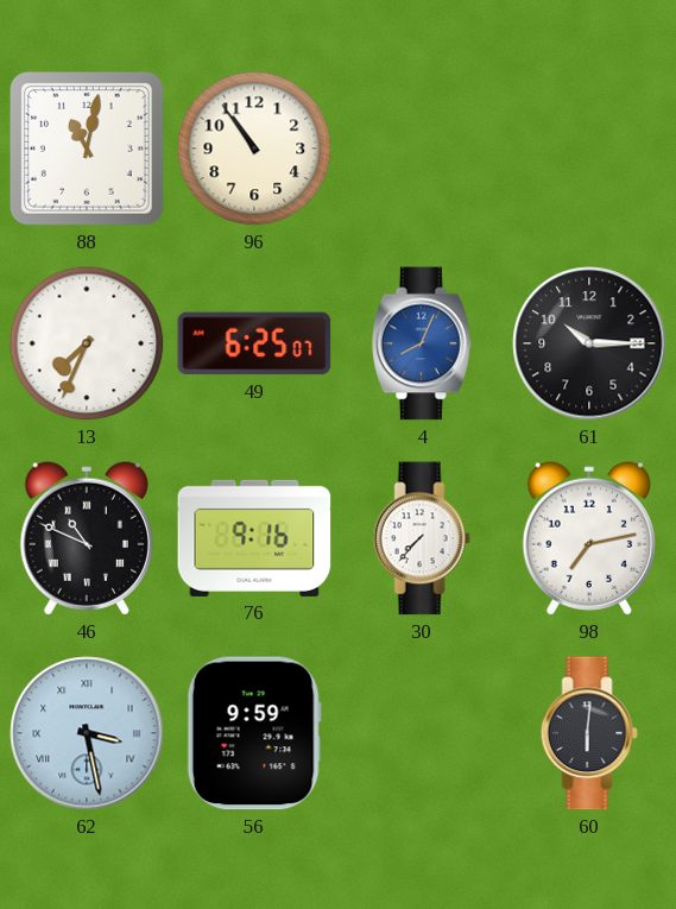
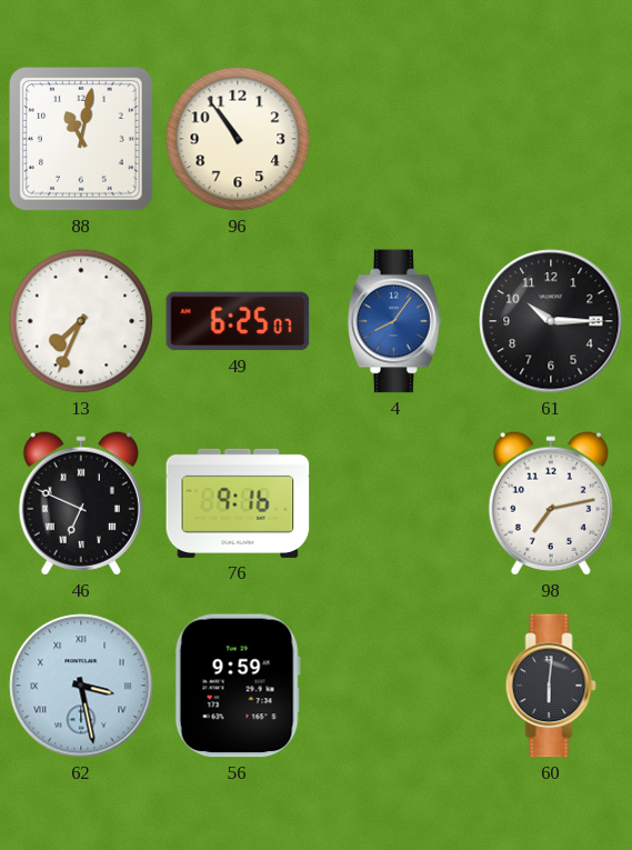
4: 8:04 -> 8:06 (395, 321)
46: 10:49 -> 6:49 (81, 503)
30: 7:37 -> none (422, 538)
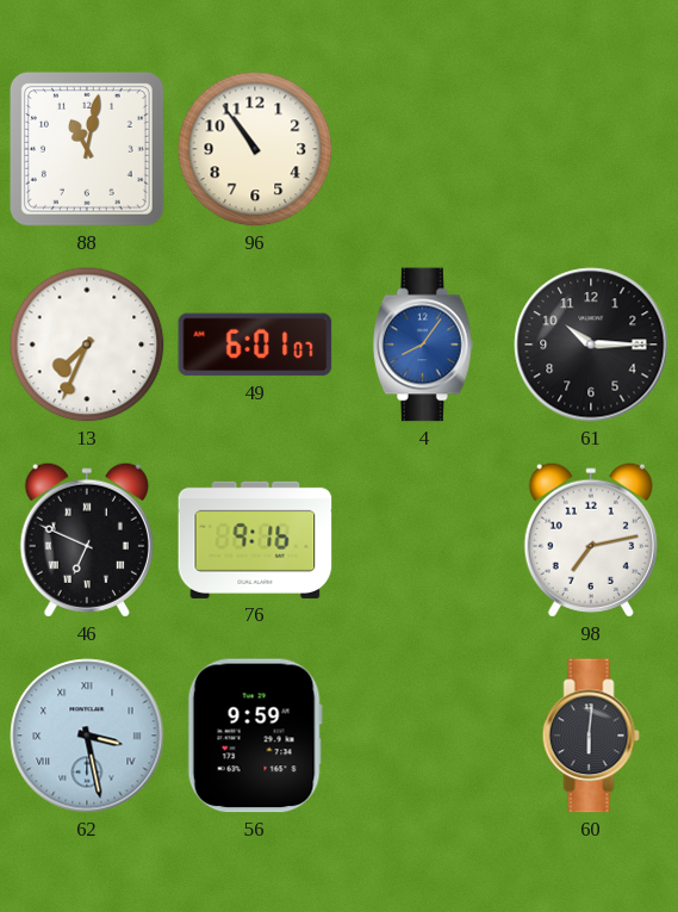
49: 6:25 -> 6:01 (255, 345)
